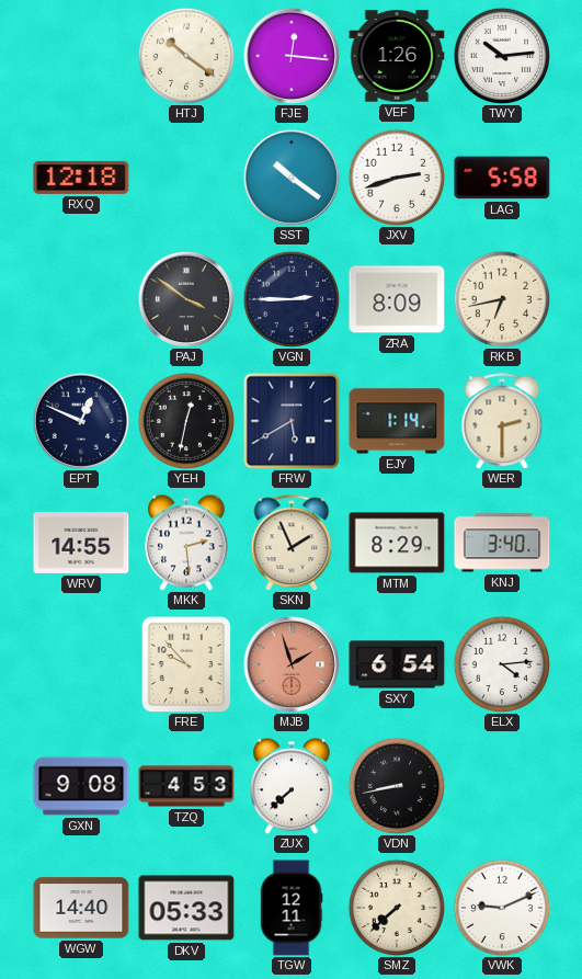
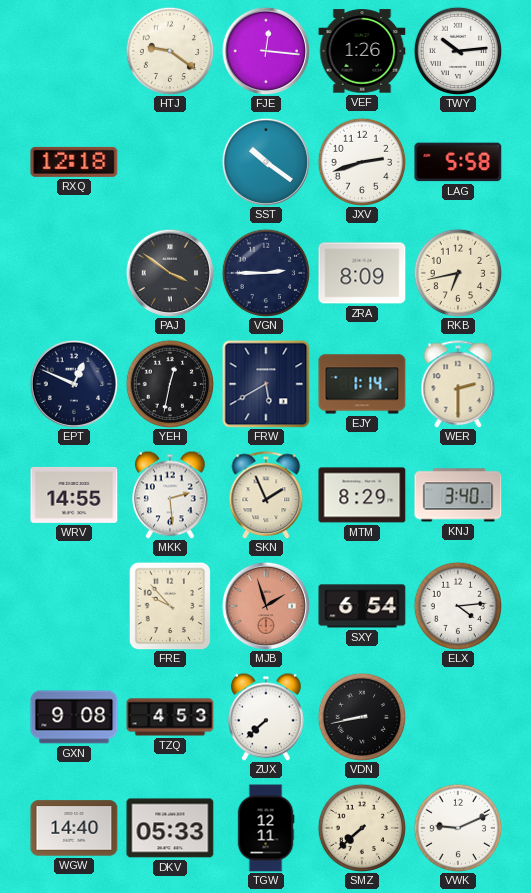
HTJ: 10:21 -> 9:21 (169, 50)
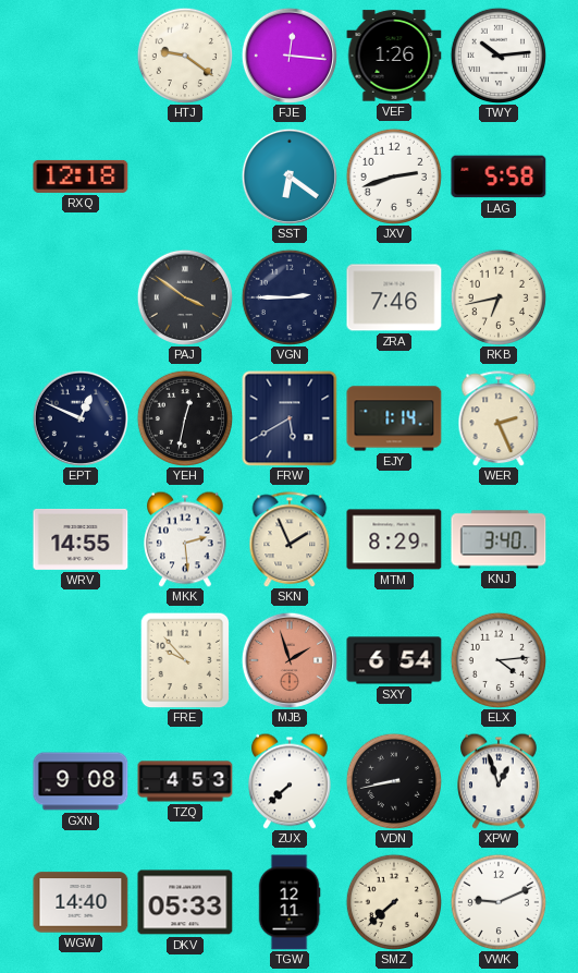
SST: 10:21 -> 6:21 (290, 177)
ZRA: 8:09 -> 7:46 (394, 297)
WER: 2:30 -> 2:26 (499, 418)
XPW: none -> 12:57 (500, 781)
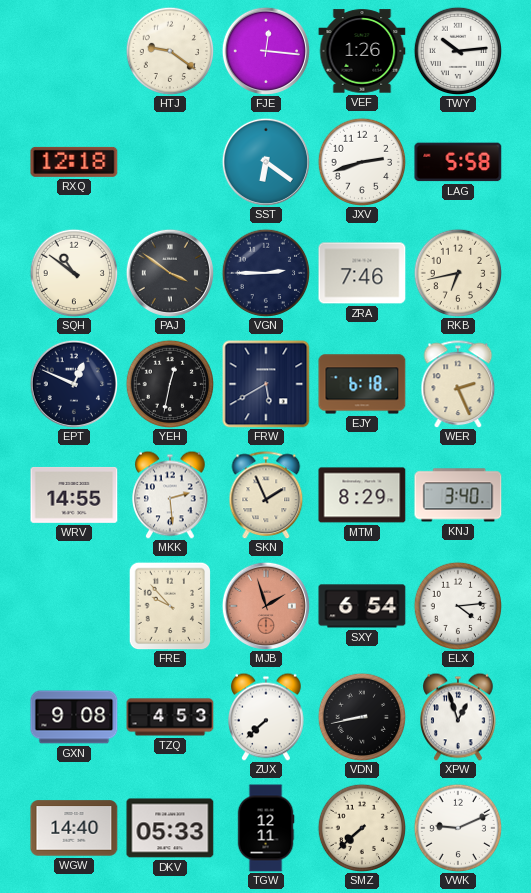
SQH: none -> 10:51 (73, 272)
EJY: 1:14 -> 6:18 (362, 384)
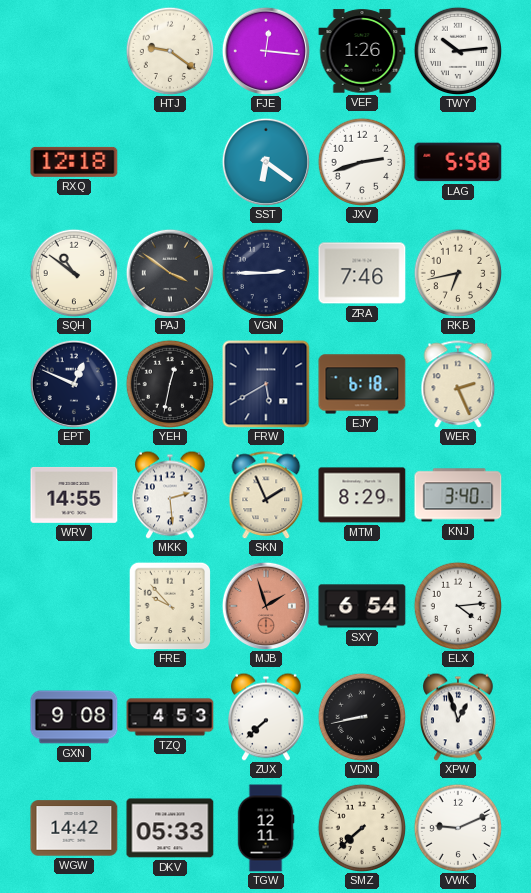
WGW: 14:40 -> 14:42 (74, 828)
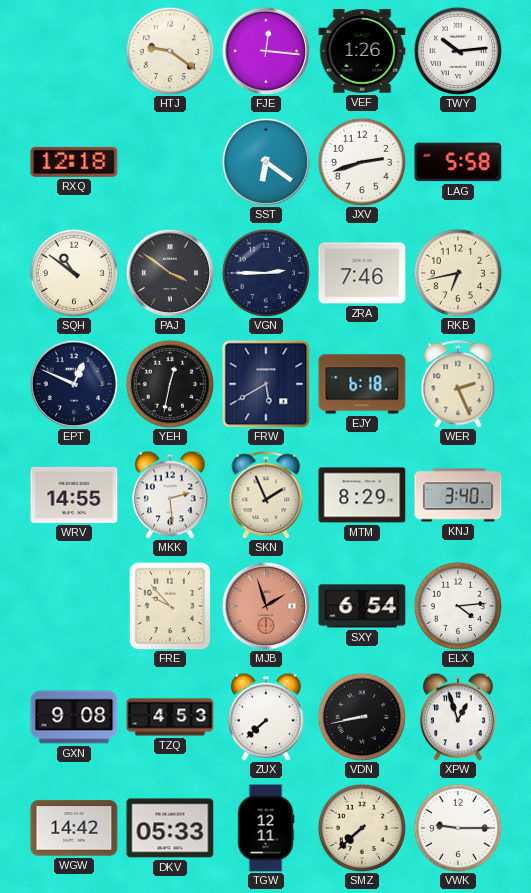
VWK: 9:11 -> 9:15 (457, 827)
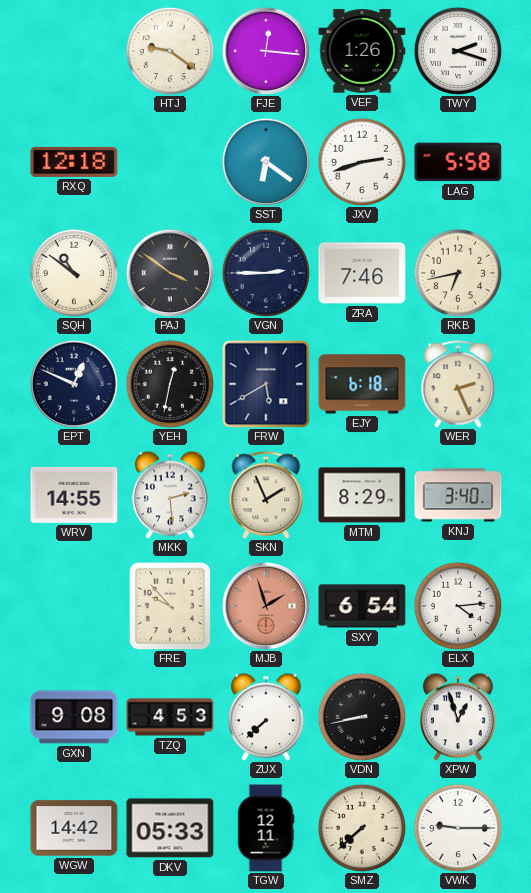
TWY: 10:14 -> 2:18 (457, 50)
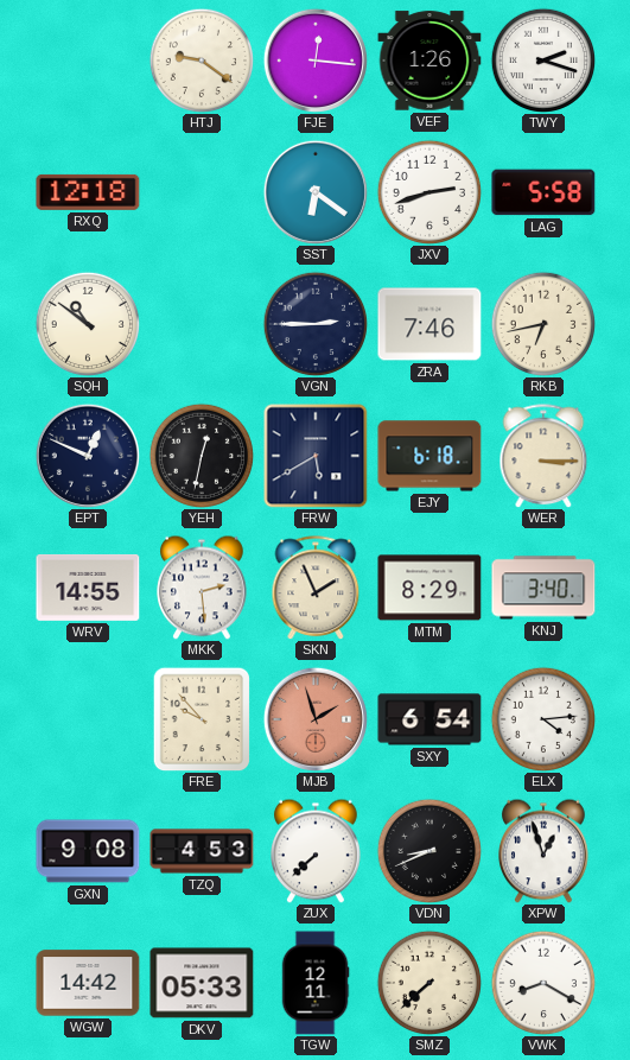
PAJ: 3:51 -> none (170, 273)
WER: 2:26 -> 3:15 (543, 456)
VDN: 8:43 -> 8:41 (428, 850)
VWK: 9:15 -> 8:20 (542, 982)
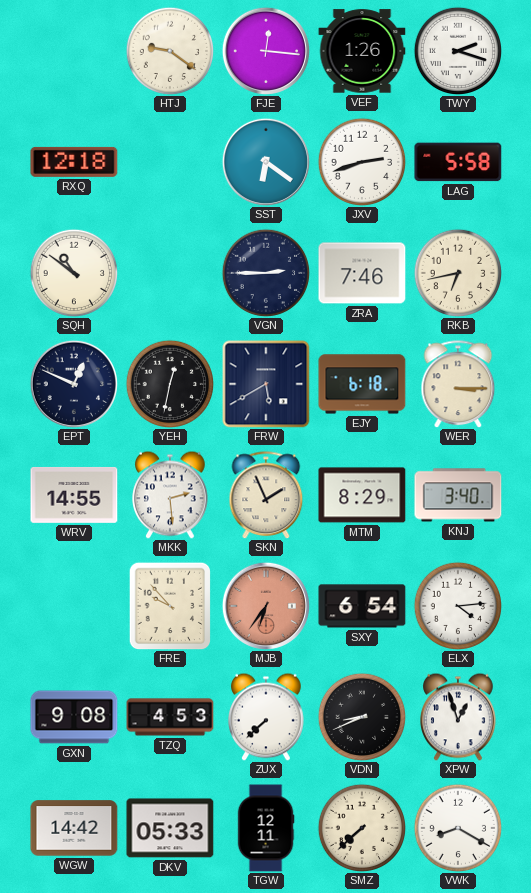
MJB: 1:57 -> 6:36 (266, 606)
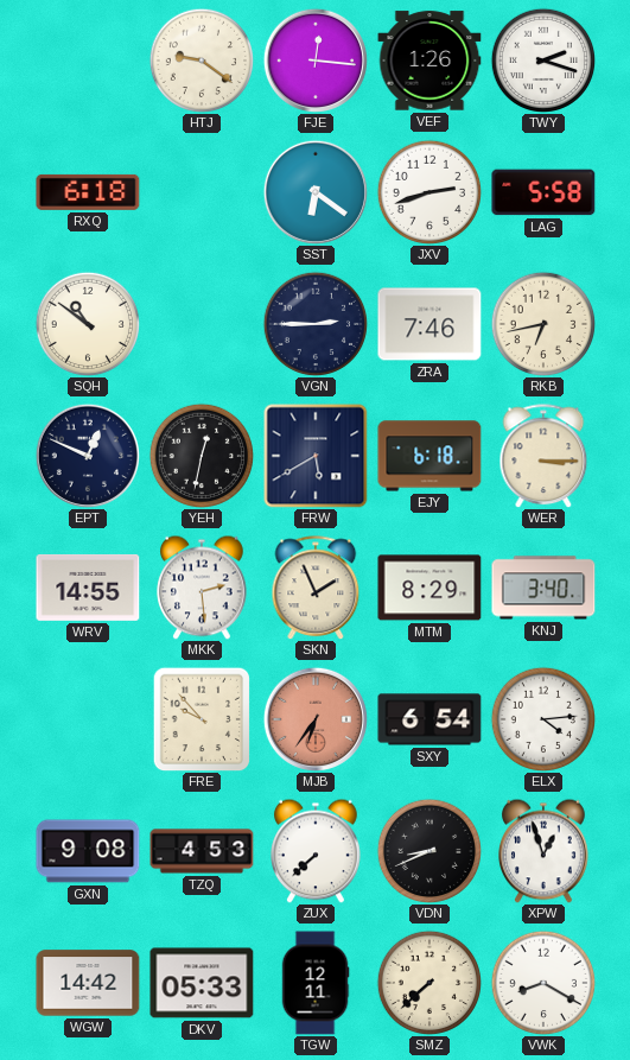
RXQ: 12:18 -> 6:18 (88, 192)
